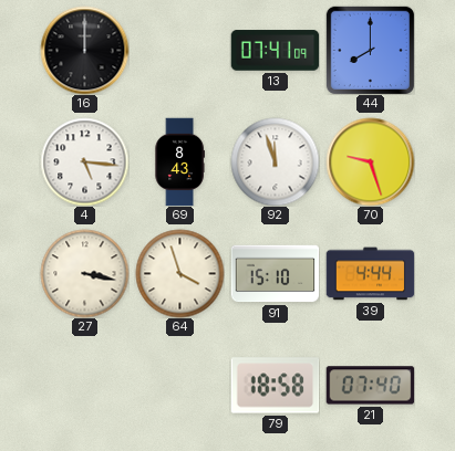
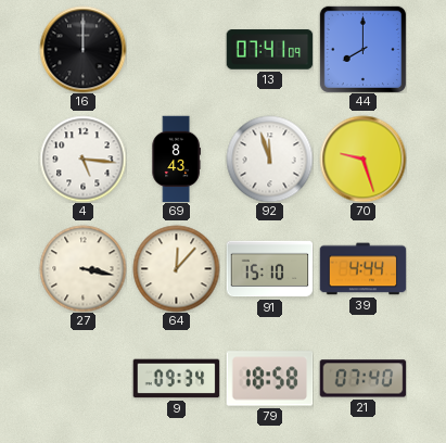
64: 3:57 -> 12:07 (176, 268)
9: none -> 09:34 (176, 379)
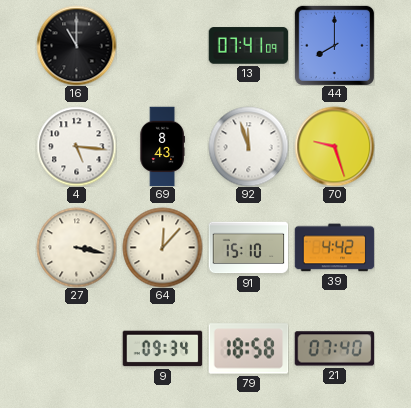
16: 12:00 -> 11:00 (76, 45)
39: 4:44 -> 4:42 (334, 248)
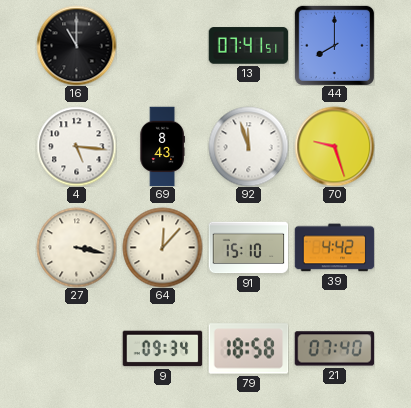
13: 07:41:09 -> 07:41:51 (248, 46)
